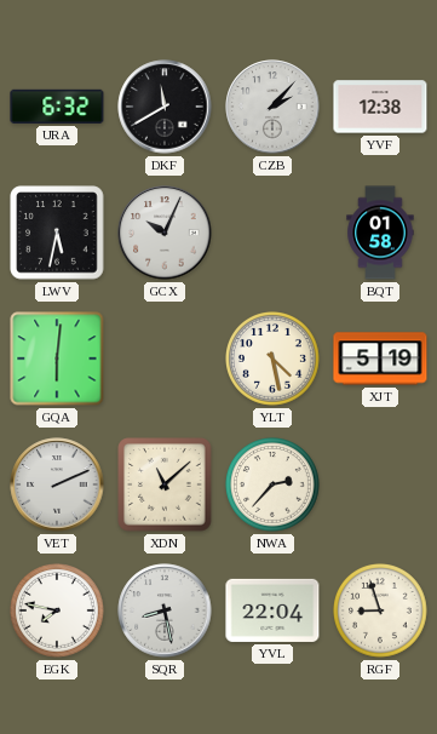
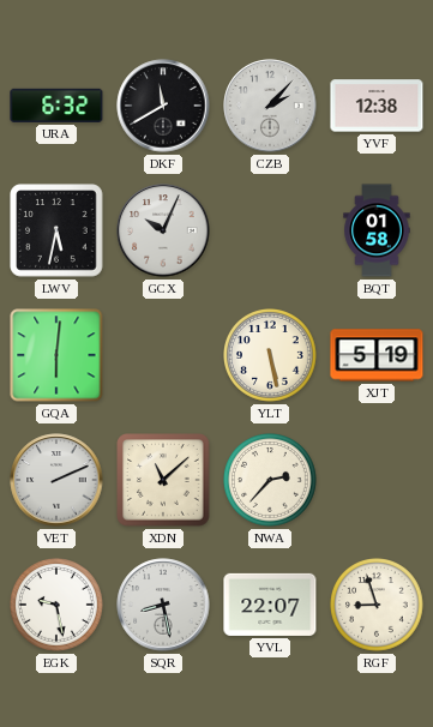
YLT: 4:28 -> 5:28 (271, 356)
EGK: 7:47 -> 9:28 (58, 606)
YVL: 22:04 -> 22:07 (270, 605)
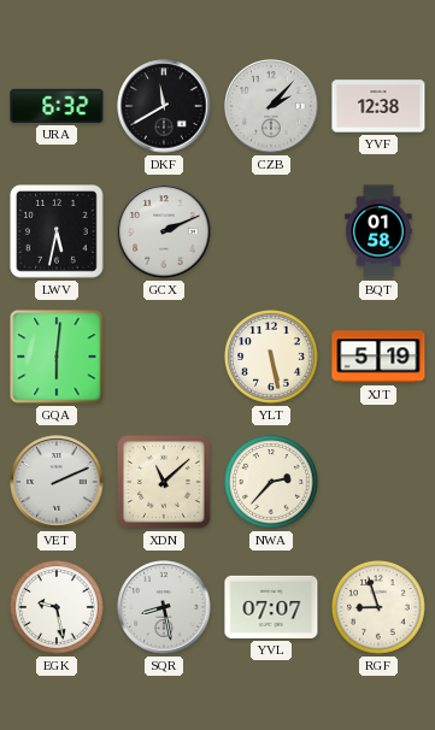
GCX: 10:04 -> 2:11 (164, 231)
YVL: 22:07 -> 07:07 (271, 607)
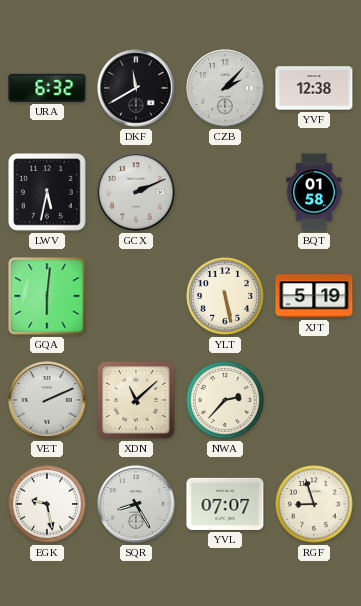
SQR: 8:28 -> 8:25 (136, 504)
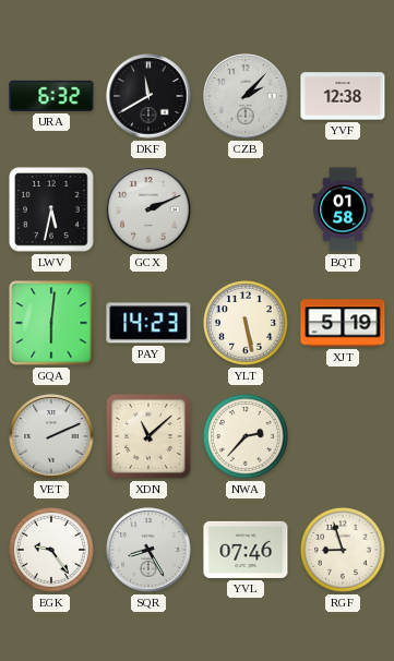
PAY: none -> 14:23 (148, 323)
EGK: 9:28 -> 9:24 (52, 551)
YVL: 07:07 -> 07:46 (246, 550)
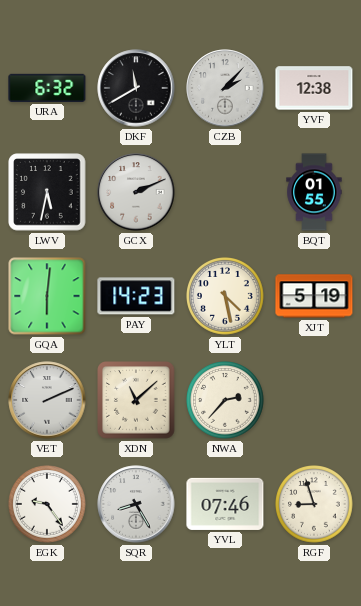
BQT: 01:58 -> 01:55 (314, 192)
YLT: 5:28 -> 4:28 (226, 297)
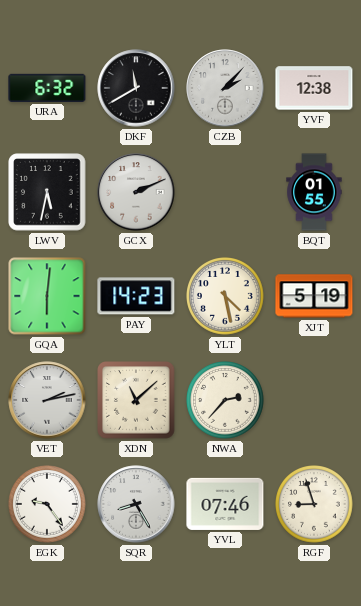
VET: 2:11 -> 2:13 (47, 400)
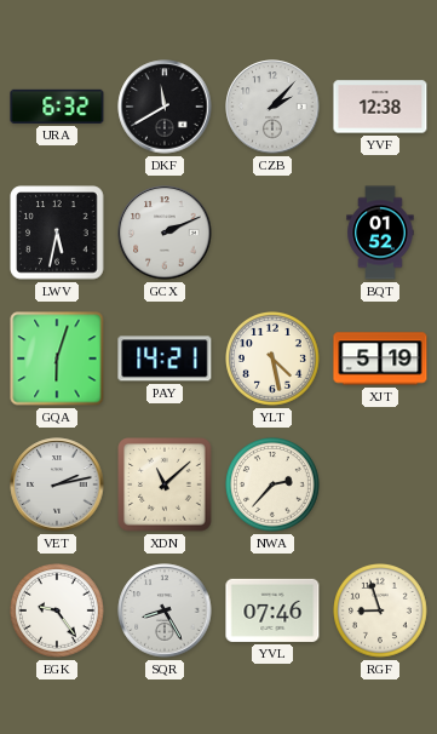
BQT: 01:55 -> 01:52 (380, 233)
GQA: 6:01 -> 6:03 (57, 359)
PAY: 14:23 -> 14:21 (165, 359)
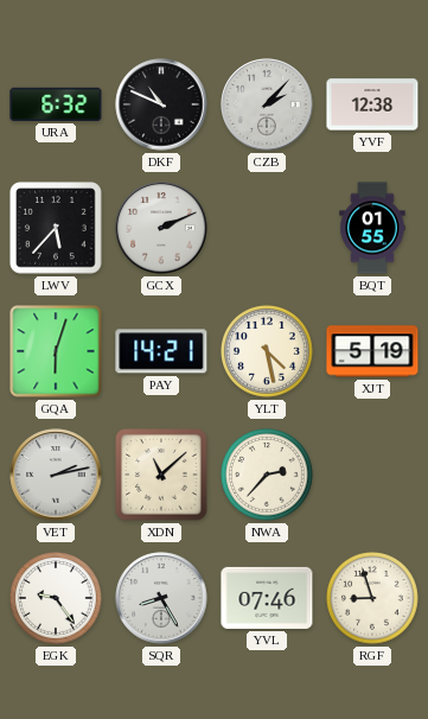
DKF: 11:40 -> 10:49 (161, 104)
LWV: 5:32 -> 5:37 (56, 228)
BQT: 01:52 -> 01:55 (372, 228)
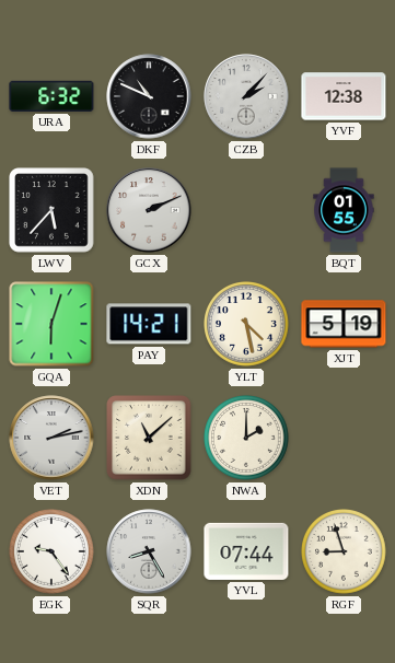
NWA: 2:37 -> 2:00 (247, 439)
YVL: 07:46 -> 07:44 (246, 551)
